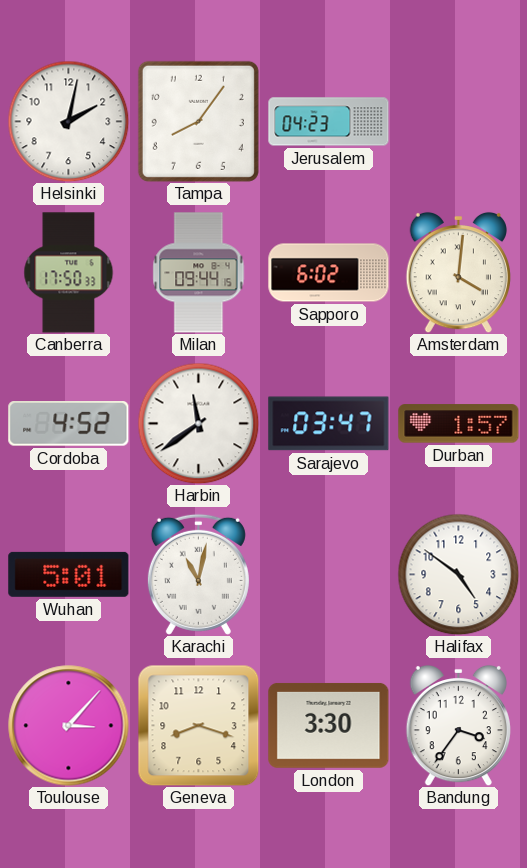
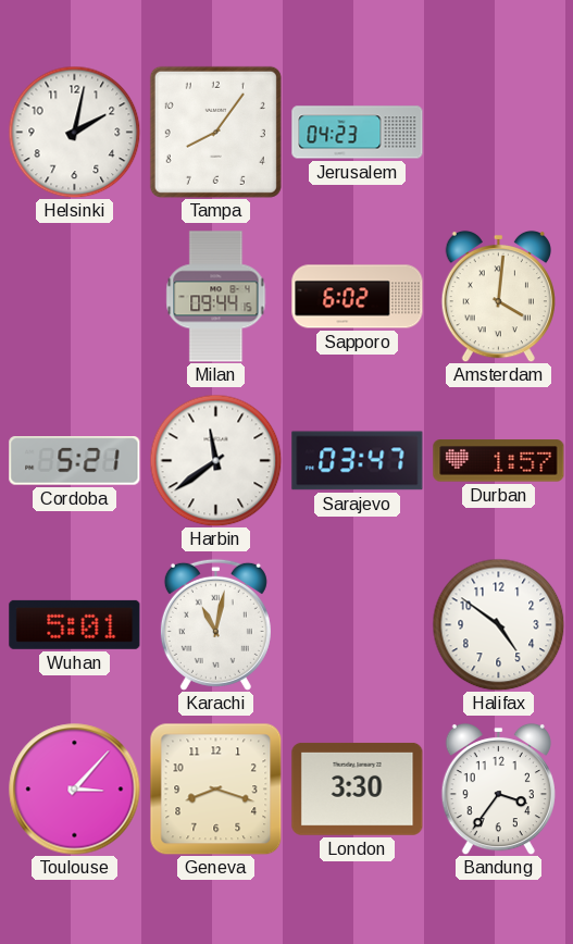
Canberra: 17:50 -> none (69, 273)
Cordoba: 4:52 -> 5:21 (75, 461)
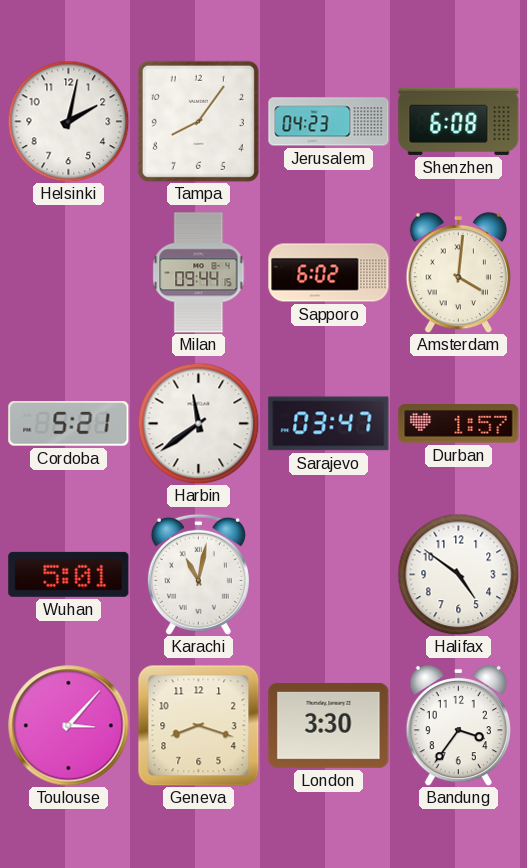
Shenzhen: none -> 6:08 (459, 121)
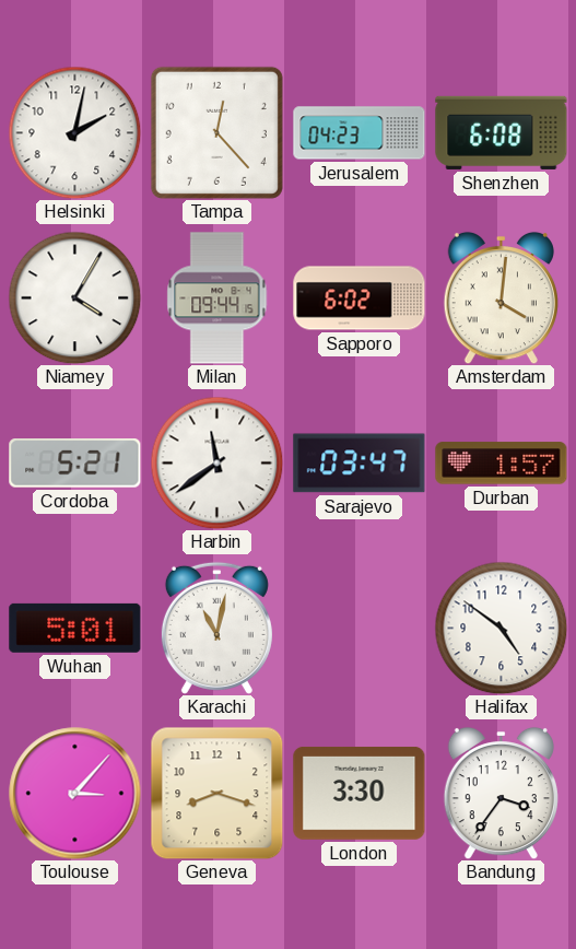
Tampa: 8:06 -> 12:23 (216, 132)
Niamey: none -> 4:05 (74, 297)
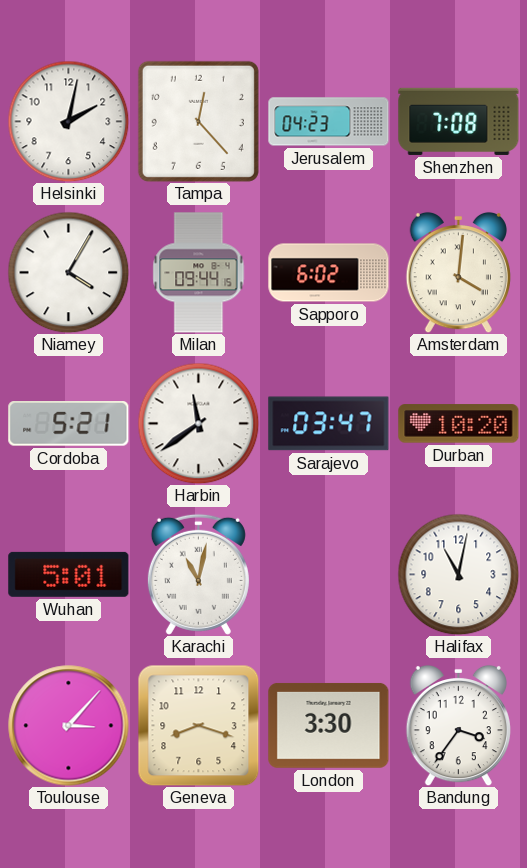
Shenzhen: 6:08 -> 7:08 (459, 121)
Durban: 1:57 -> 10:20 (459, 424)
Halifax: 4:51 -> 11:02 (458, 574)
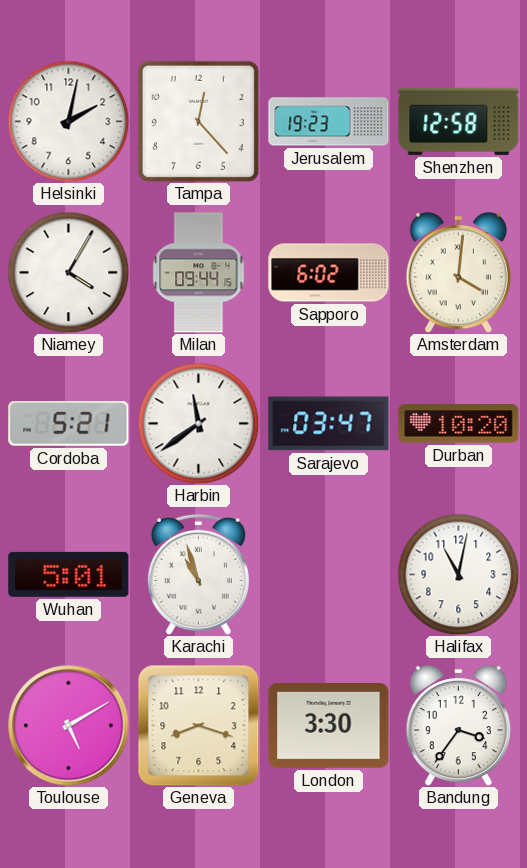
Jerusalem: 04:23 -> 19:23 (329, 122)
Shenzhen: 7:08 -> 12:58 (459, 121)
Karachi: 11:02 -> 10:57 (198, 574)
Toulouse: 3:07 -> 5:10 (69, 726)
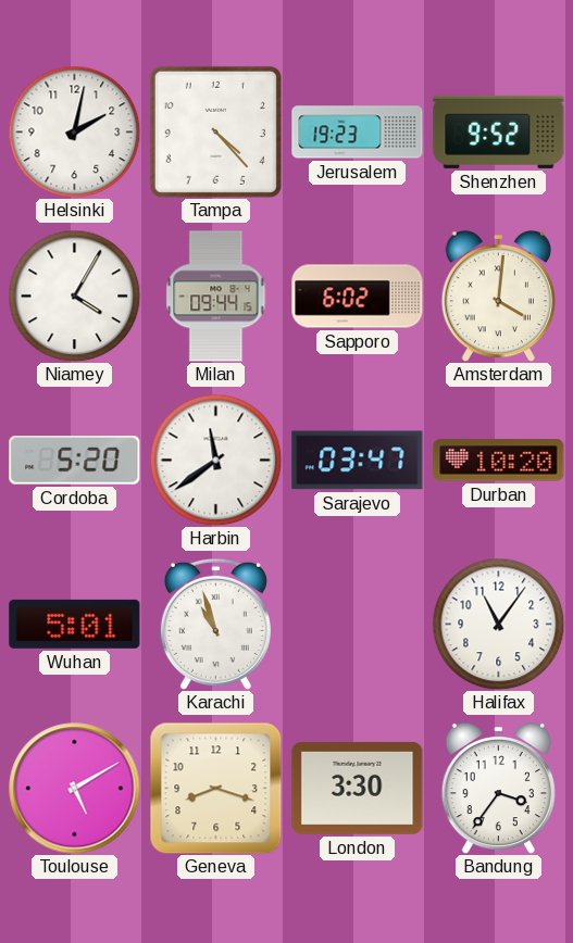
Tampa: 12:23 -> 4:23 (215, 131)
Shenzhen: 12:58 -> 9:52 (499, 131)
Cordoba: 5:21 -> 5:20 (75, 461)
Halifax: 11:02 -> 11:06 (498, 624)
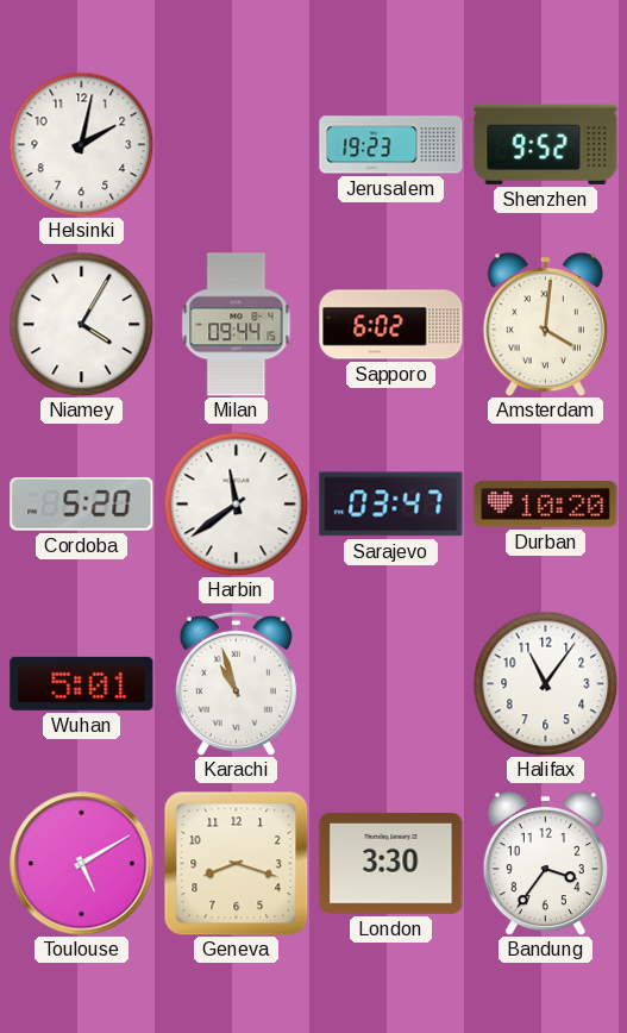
Tampa: 4:23 -> none (215, 131)
